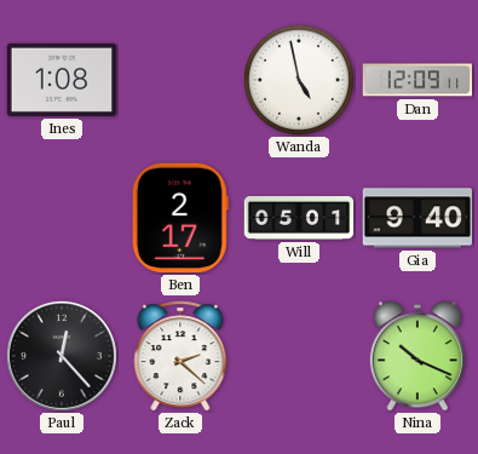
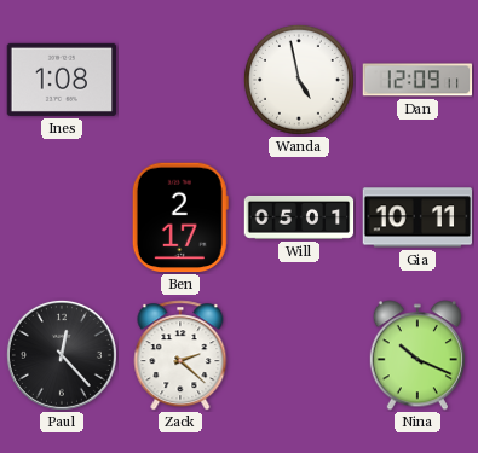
Gia: 9:40 -> 10:11 (417, 217)
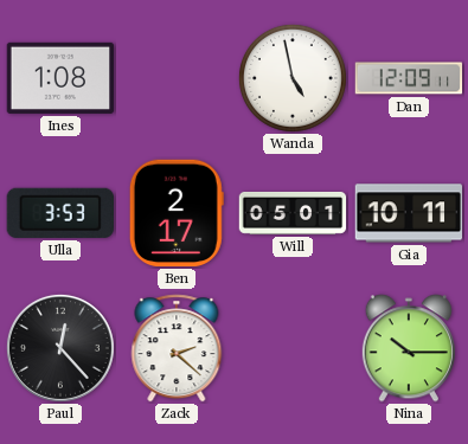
Ulla: none -> 3:53 (59, 213)
Nina: 10:19 -> 10:15 (409, 348)
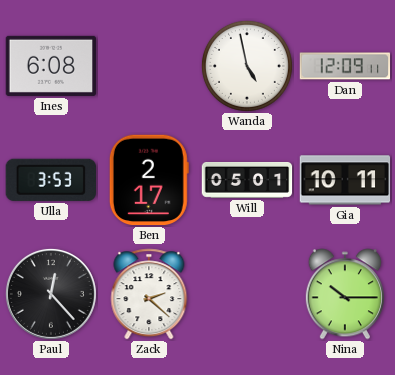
Ines: 1:08 -> 6:08 (51, 66)
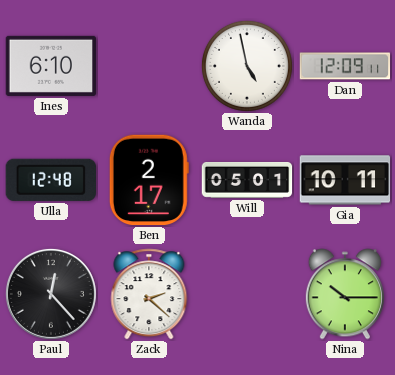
Ines: 6:08 -> 6:10 (51, 66)
Ulla: 3:53 -> 12:48 (50, 180)
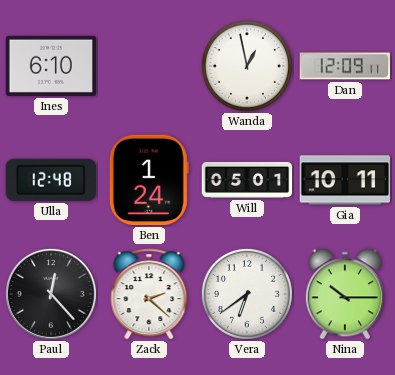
Wanda: 4:58 -> 12:58 (247, 66)
Ben: 2:17 -> 1:24 (149, 180)
Vera: none -> 6:39 (247, 294)
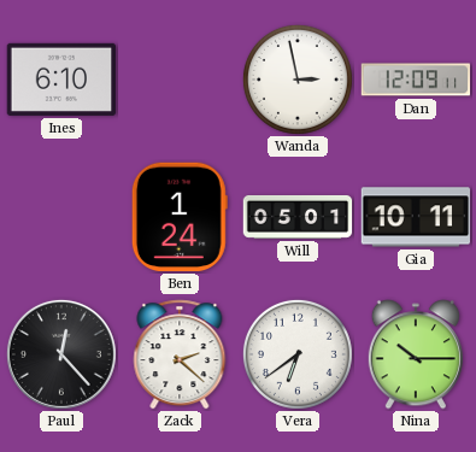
Wanda: 12:58 -> 2:58 (298, 80)
Ulla: 12:48 -> none (50, 180)
